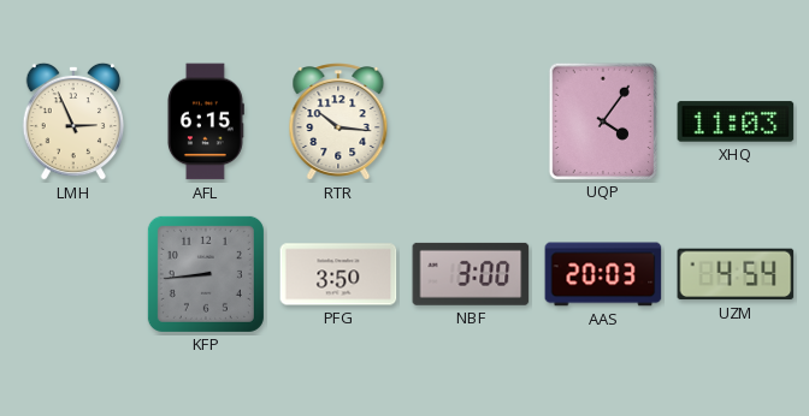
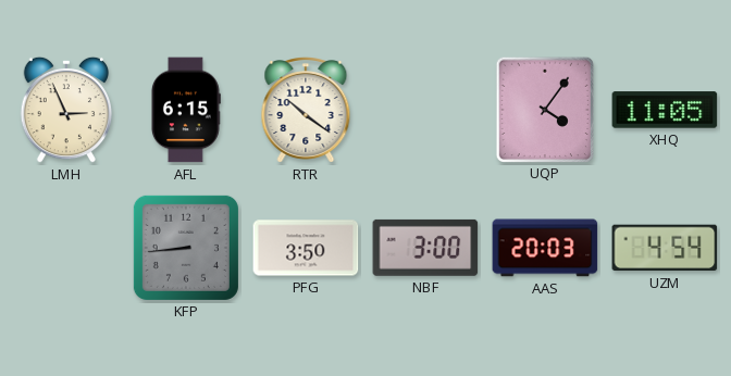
RTR: 10:16 -> 10:21 (306, 111)
XHQ: 11:03 -> 11:05 (665, 110)
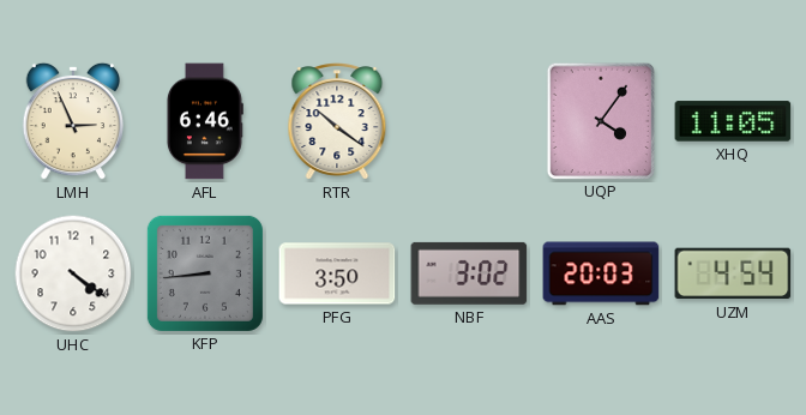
AFL: 6:15 -> 6:46 (205, 121)
UHC: none -> 4:21 (73, 273)
NBF: 3:00 -> 3:02 (469, 273)
